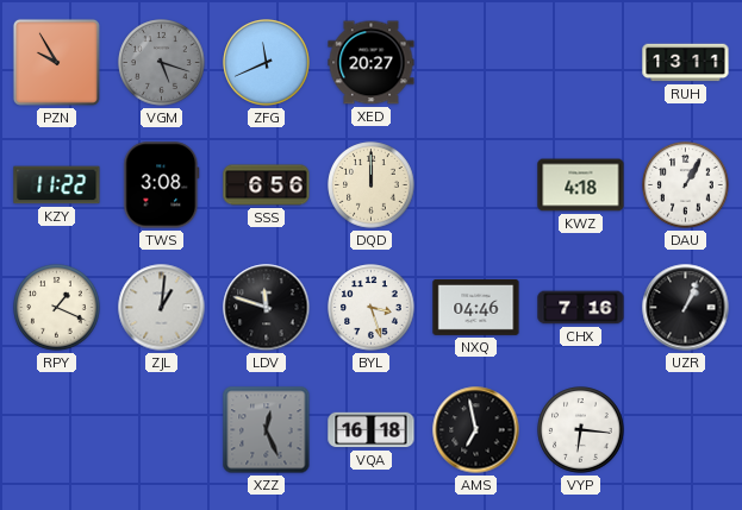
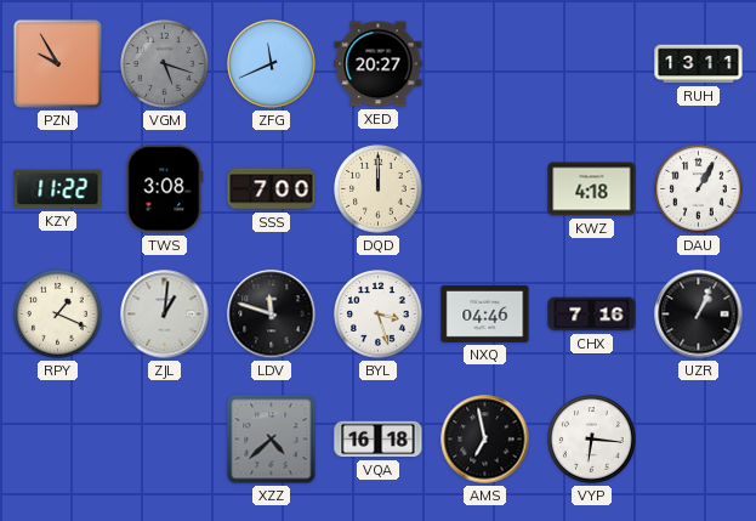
SSS: 6:56 -> 7:00 (272, 189)
XZZ: 12:26 -> 4:38 (272, 440)
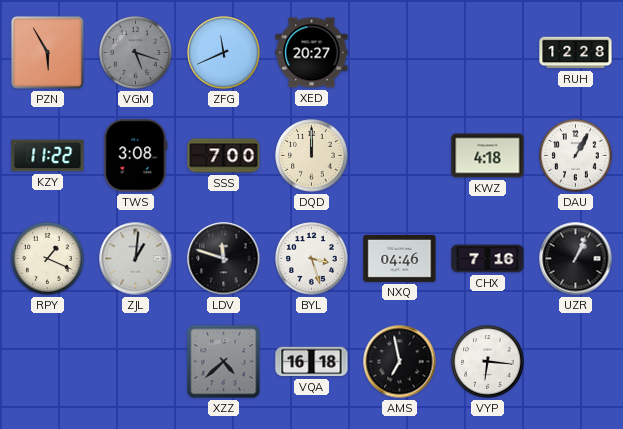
PZN: 9:55 -> 5:55 (47, 52)
RUH: 13:11 -> 12:28 (576, 53)
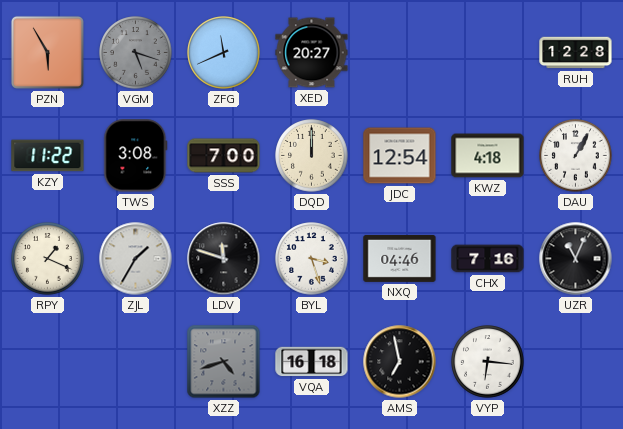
JDC: none -> 12:54 (400, 156)
ZJL: 1:01 -> 1:35 (136, 259)
UZR: 1:04 -> 11:04 (576, 259)
XZZ: 4:38 -> 4:42 (224, 362)
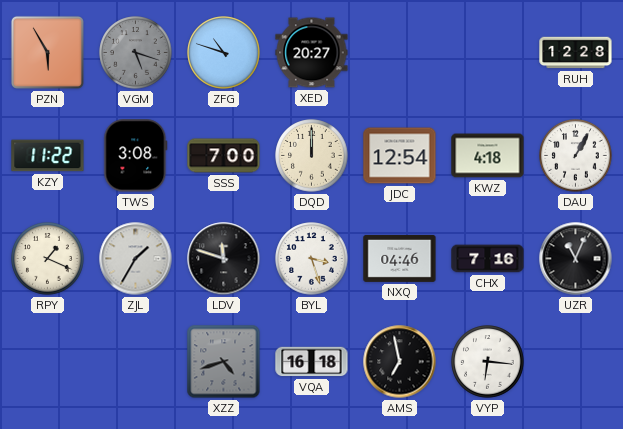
ZFG: 11:41 -> 10:48 (224, 53)
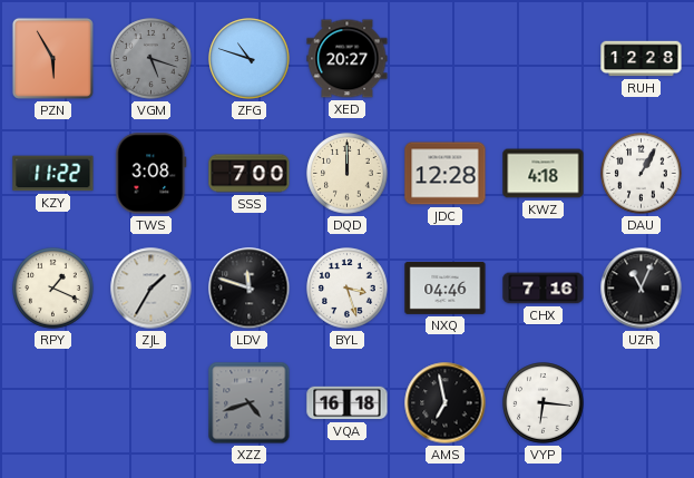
JDC: 12:54 -> 12:28 (446, 174)
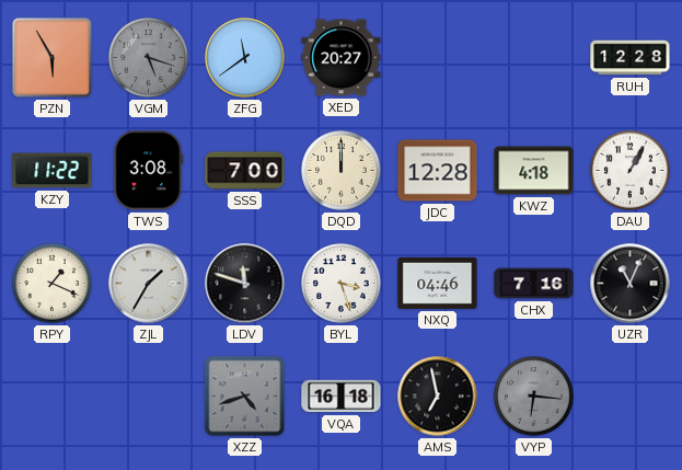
ZFG: 10:48 -> 11:39 (245, 58)
VYP dial: white -> grey (534, 397)
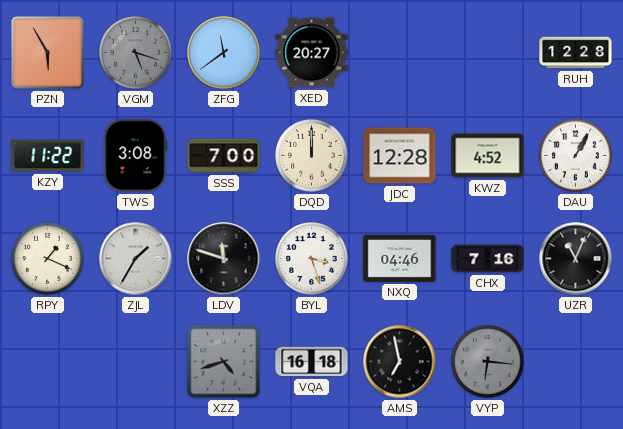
KWZ: 4:18 -> 4:52 (488, 156)
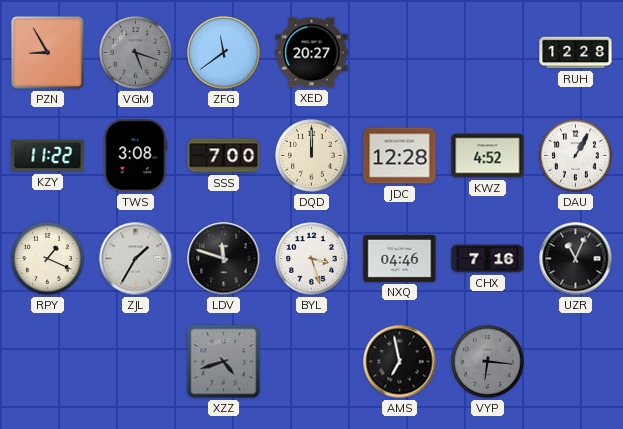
PZN: 5:55 -> 8:55 (47, 52)
VQA: 16:18 -> none (312, 362)
